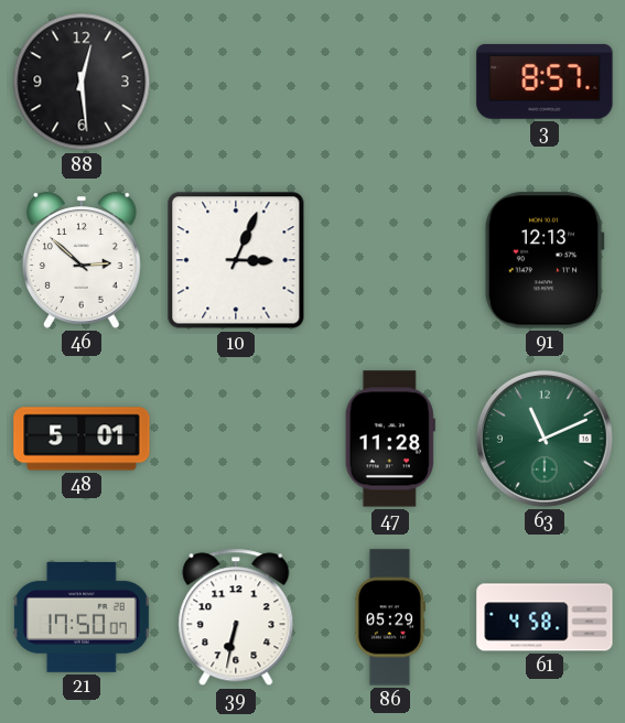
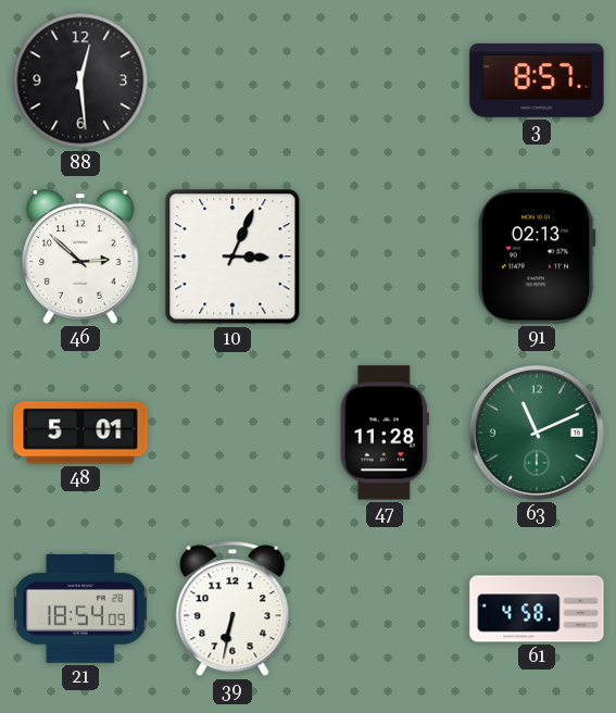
91: 12:13 -> 02:13 (537, 257)
21: 17:50 -> 18:54 (80, 609)
86: 05:29 -> none (390, 617)
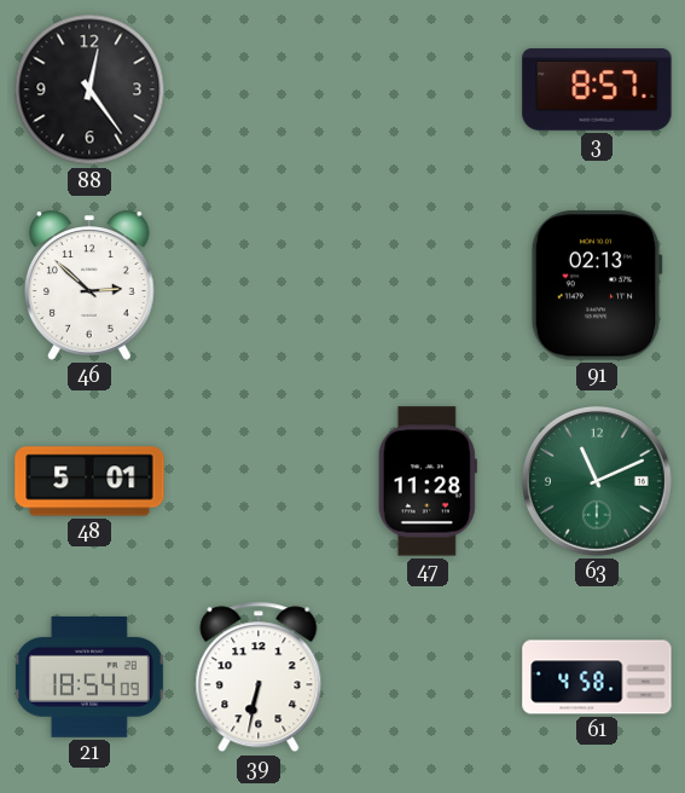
88: 12:29 -> 12:24 (89, 89)
10: 3:04 -> none (232, 257)
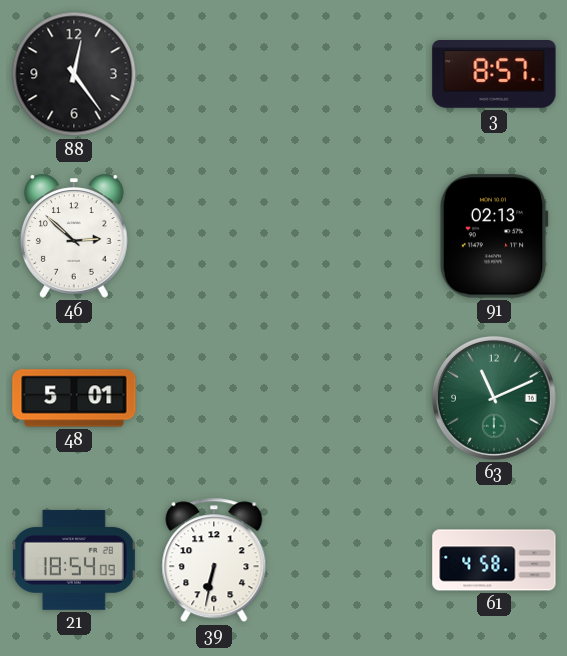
47: 11:28 -> none (428, 481)
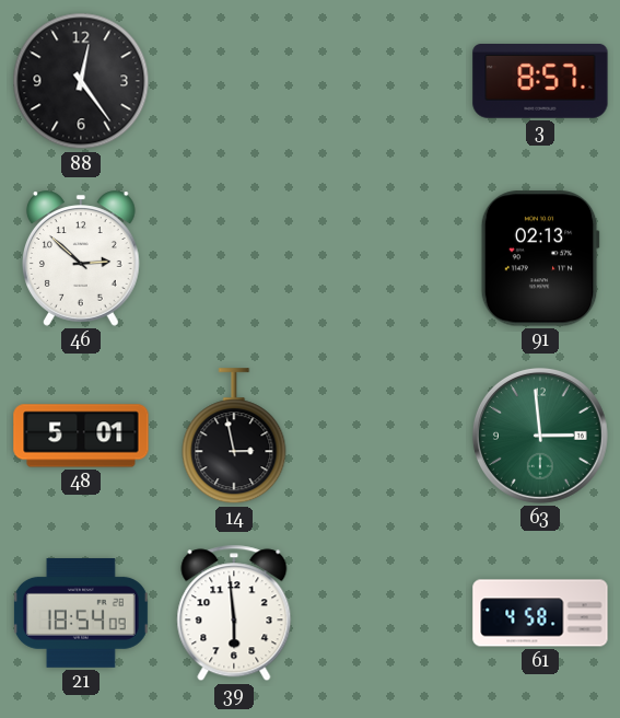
14: none -> 2:58 (234, 437)
63: 11:11 -> 2:59 (540, 436)
39: 6:32 -> 5:59 (234, 613)
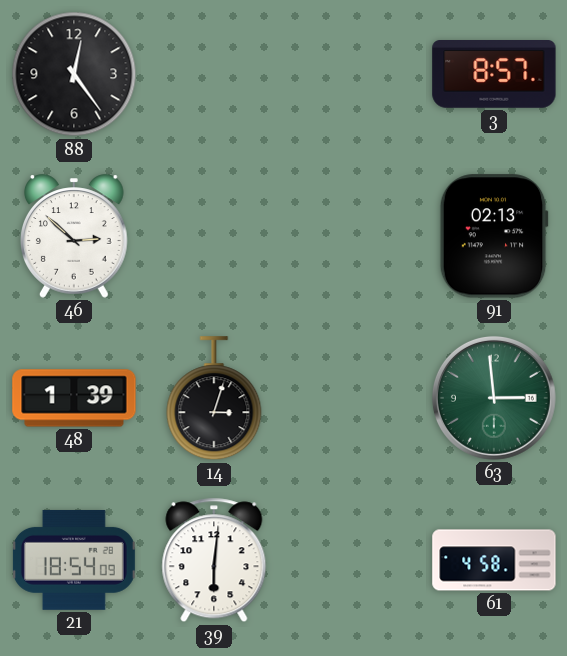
48: 5:01 -> 1:39 (74, 398)
14: 2:58 -> 3:03 (214, 399)
39: 5:59 -> 6:01 (214, 560)
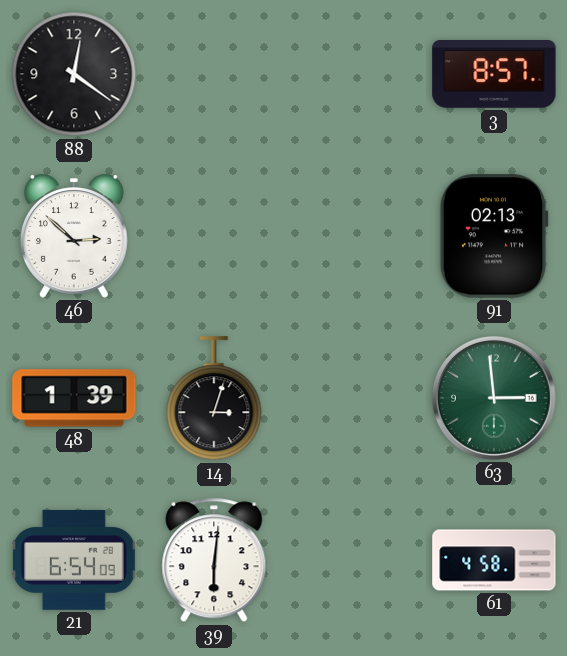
88: 12:24 -> 12:21 (74, 74)
21: 18:54 -> 6:54 (74, 560)
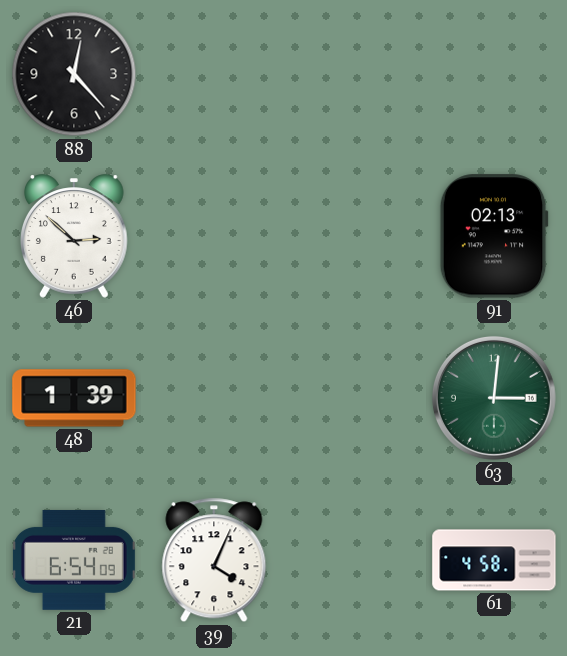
88: 12:21 -> 12:23 (74, 74)
3: 8:57 -> none (494, 75)
14: 3:03 -> none (214, 399)
63: 2:59 -> 3:01 (494, 398)
39: 6:01 -> 4:04 (214, 560)
